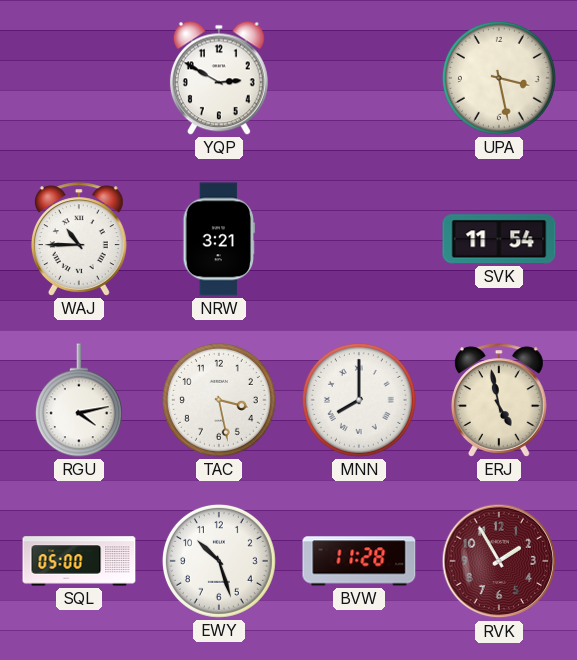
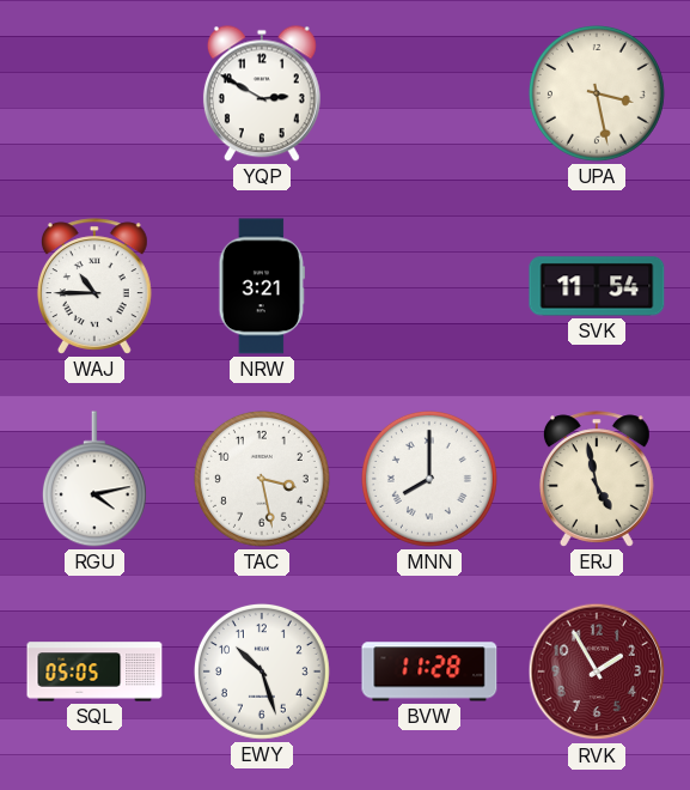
SQL: 05:00 -> 05:05 (94, 671)
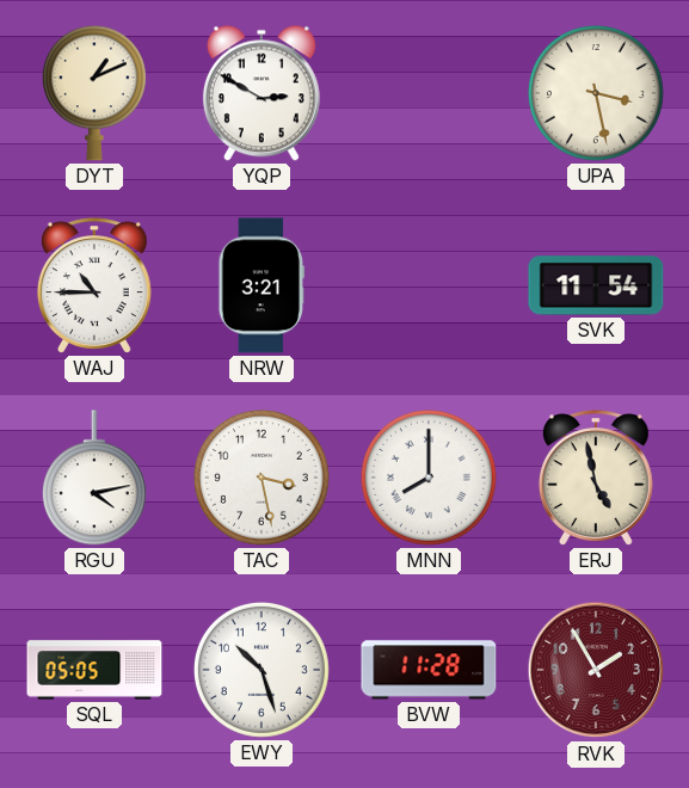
DYT: none -> 1:11 (94, 93)
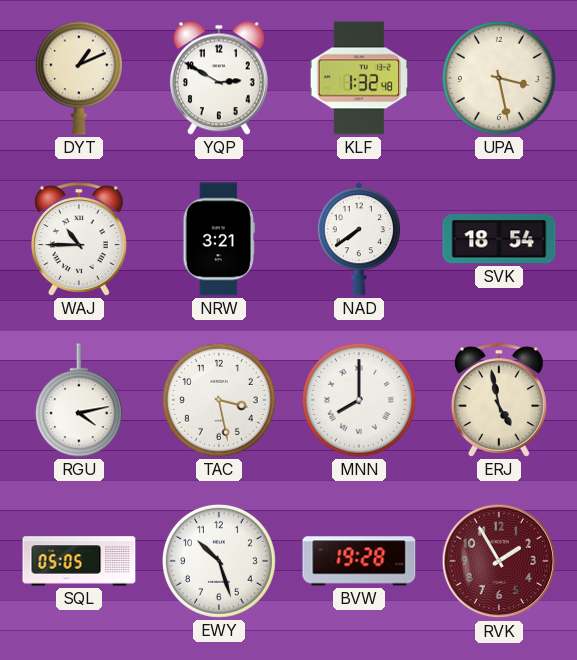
KLF: none -> 1:32 (358, 78)
NAD: none -> 7:39 (359, 239)
SVK: 11:54 -> 18:54 (499, 239)
BVW: 11:28 -> 19:28 (359, 561)
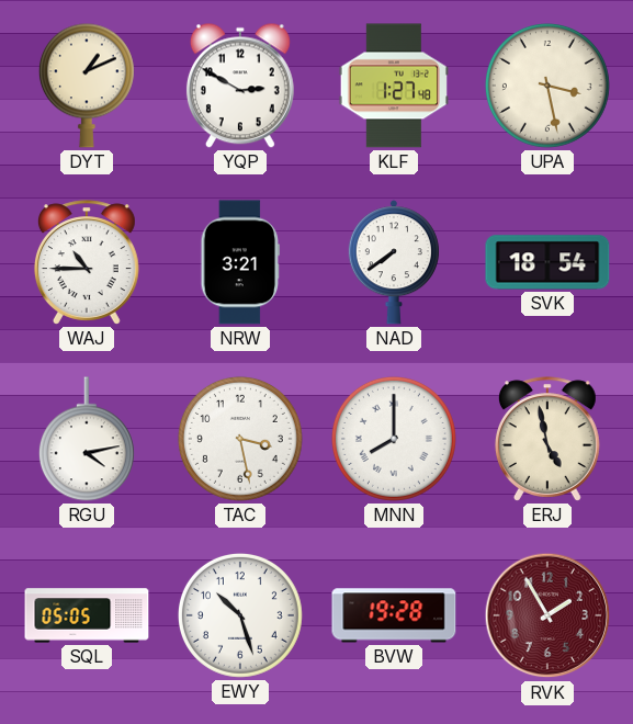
KLF: 1:32 -> 1:27 (393, 86)
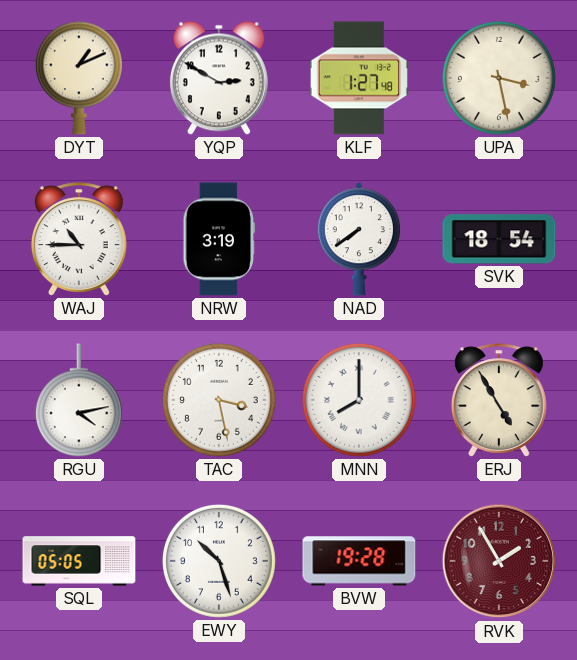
NRW: 3:21 -> 3:19 (218, 239)
ERJ: 4:58 -> 4:55 (499, 400)
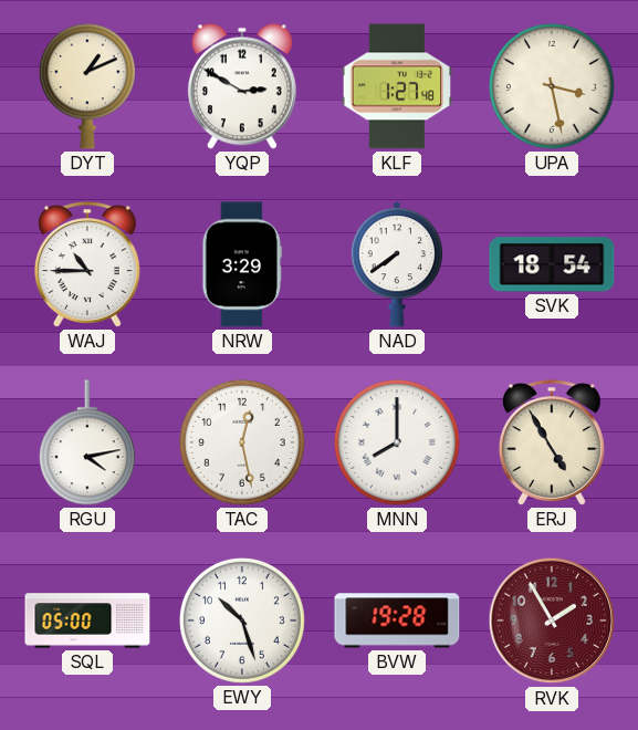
NRW: 3:19 -> 3:29 (241, 264)
TAC: 3:28 -> 12:28 (242, 442)
SQL: 05:05 -> 05:00 (87, 620)
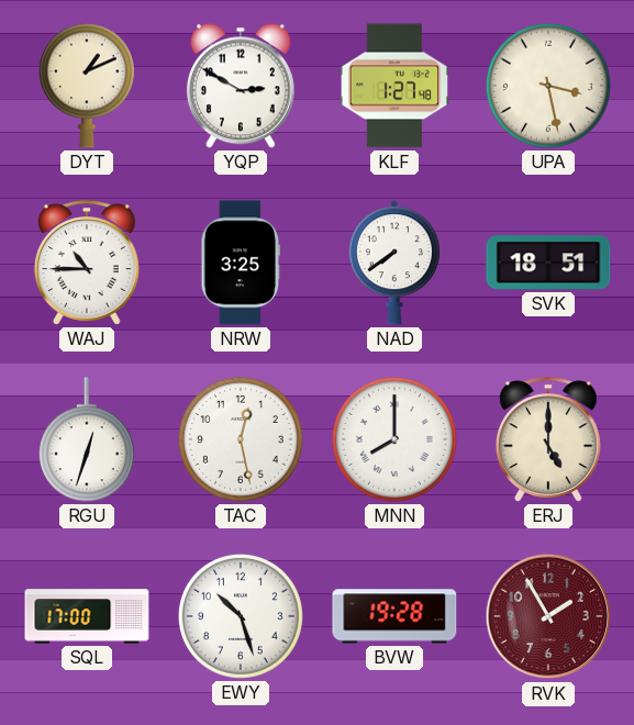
NRW: 3:29 -> 3:25 (240, 263)
SVK: 18:54 -> 18:51 (548, 263)
RGU: 4:13 -> 12:33 (87, 439)
ERJ: 4:55 -> 5:00 (548, 439)
SQL: 05:00 -> 17:00 (87, 616)
